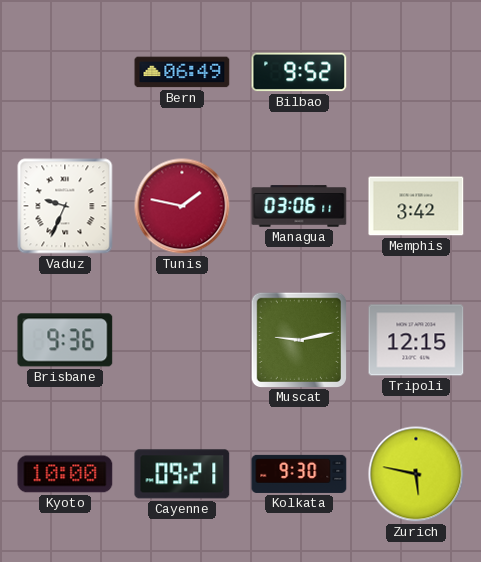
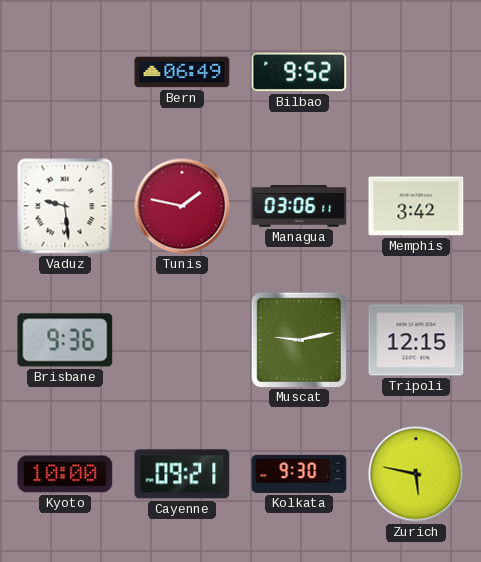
Vaduz: 9:34 -> 9:29 (65, 206)
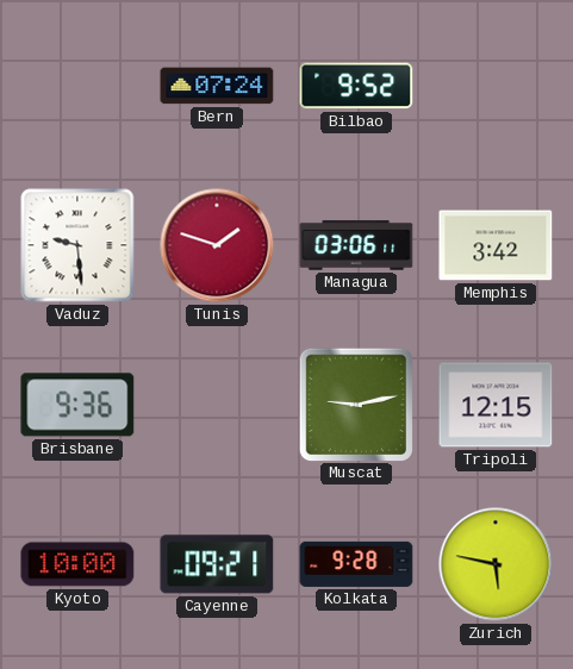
Bern: 06:49 -> 07:24 (217, 86)
Tunis: 1:47 -> 1:48 (217, 245)
Kolkata: 9:30 -> 9:28 (356, 564)
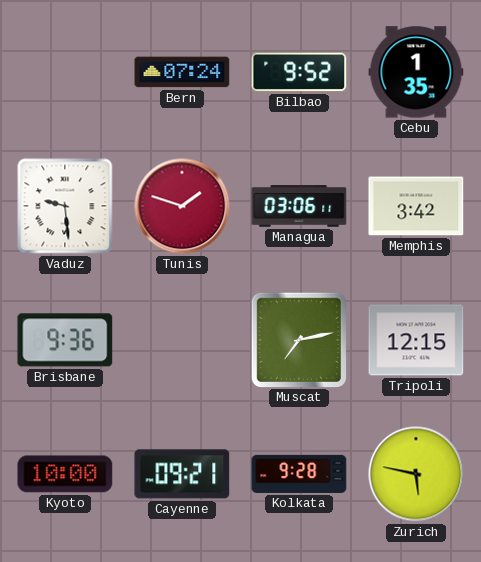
Cebu: none -> 1:35 (416, 72)
Muscat: 9:13 -> 7:13 (298, 339)
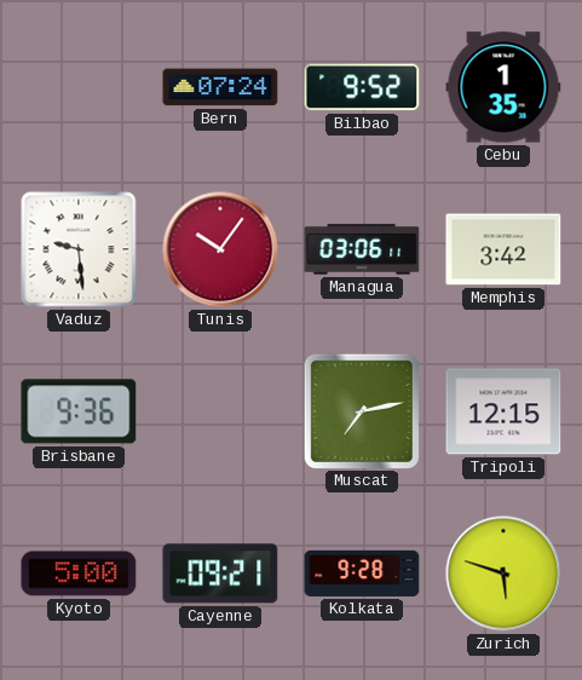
Tunis: 1:48 -> 10:06 (220, 249)
Kyoto: 10:00 -> 5:00 (79, 574)
Zurich: 5:47 -> 5:48 (503, 574)
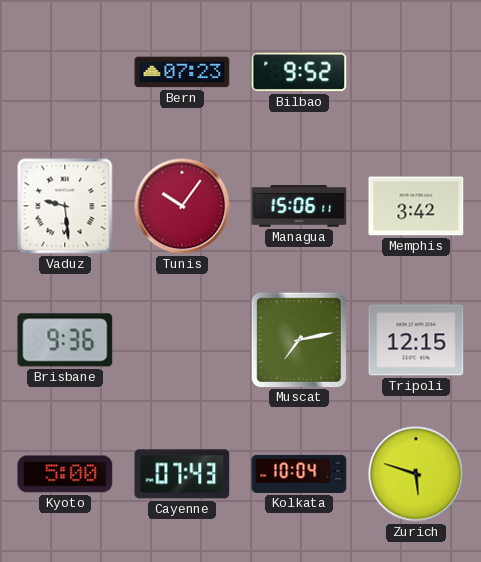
Bern: 07:24 -> 07:23 (182, 72)
Cebu: 1:35 -> none (503, 87)
Managua: 03:06 -> 15:06 (299, 206)
Cayenne: 09:21 -> 07:43 (182, 474)
Kolkata: 9:28 -> 10:04 (299, 474)
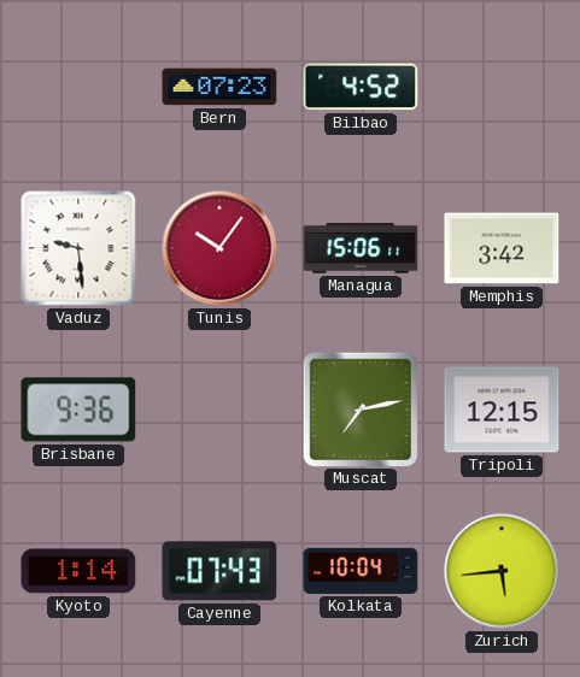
Bilbao: 9:52 -> 4:52 (361, 87)
Kyoto: 5:00 -> 1:14 (78, 571)
Zurich: 5:48 -> 5:44 (502, 571)
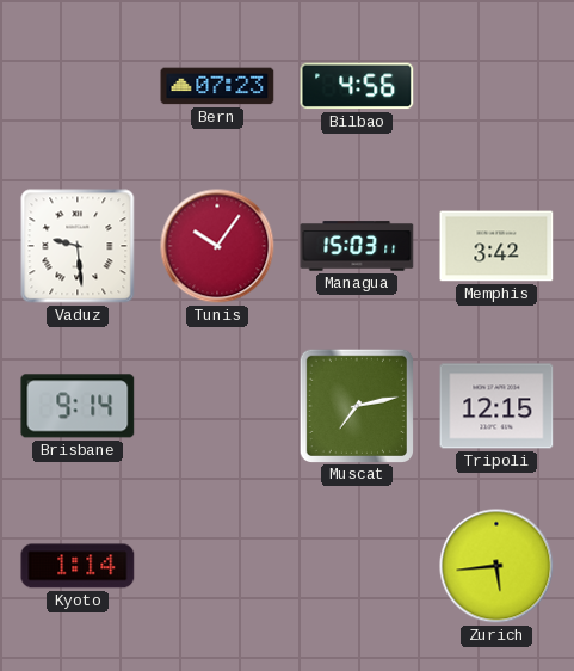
Bilbao: 4:52 -> 4:56 (357, 86)
Managua: 15:06 -> 15:03 (357, 246)
Brisbane: 9:36 -> 9:14 (78, 406)
Cayenne: 07:43 -> none (219, 571)
Kolkata: 10:04 -> none (361, 571)
